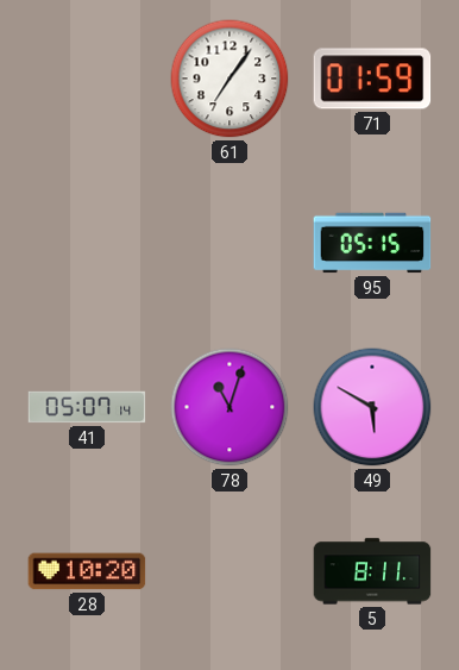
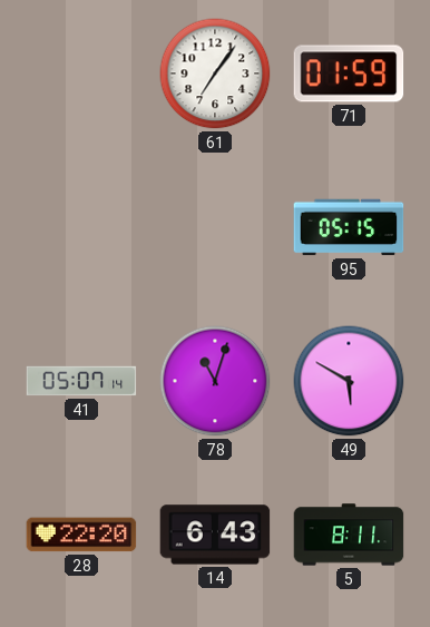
28: 10:20 -> 22:20 (81, 535)
14: none -> 6:43 (215, 535)
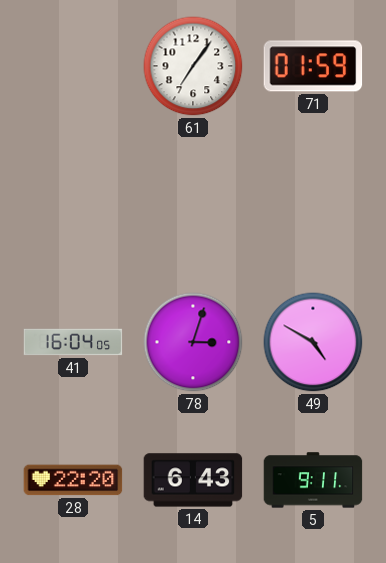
95: 05:15 -> none (349, 227)
41: 05:07 -> 16:04 (73, 342)
78: 11:03 -> 3:03 (193, 342)
49: 5:50 -> 4:50 (313, 342)
5: 8:11 -> 9:11 (313, 480)
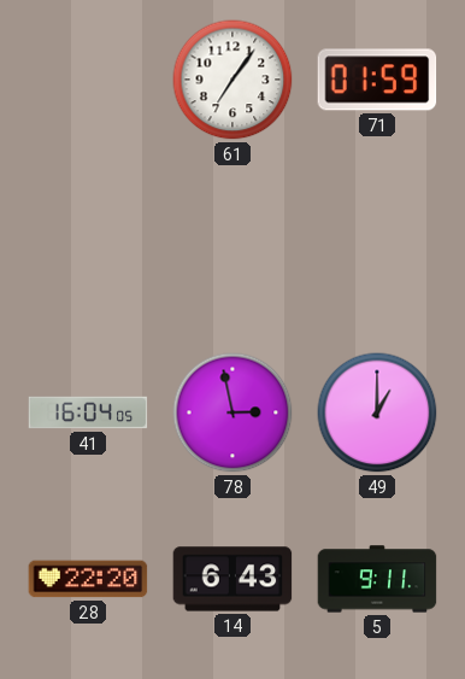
78: 3:03 -> 2:58 (232, 412)
49: 4:50 -> 1:00 (377, 412)
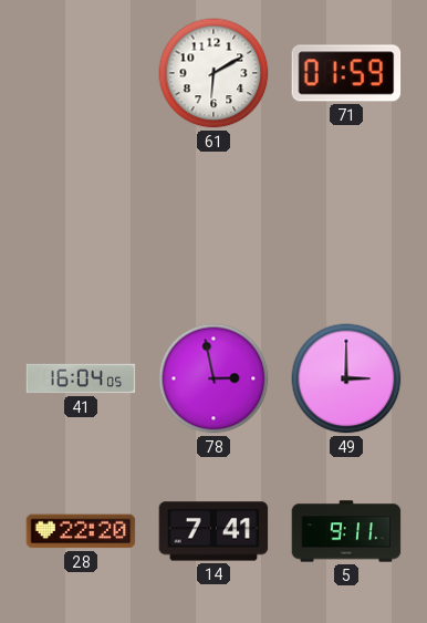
61: 7:06 -> 6:10 (213, 73)
49: 1:00 -> 3:00 (346, 378)
14: 6:43 -> 7:41 (213, 531)
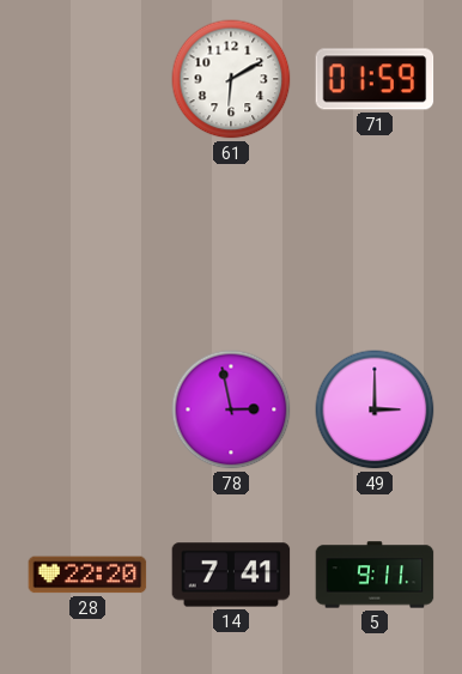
41: 16:04 -> none (81, 378)
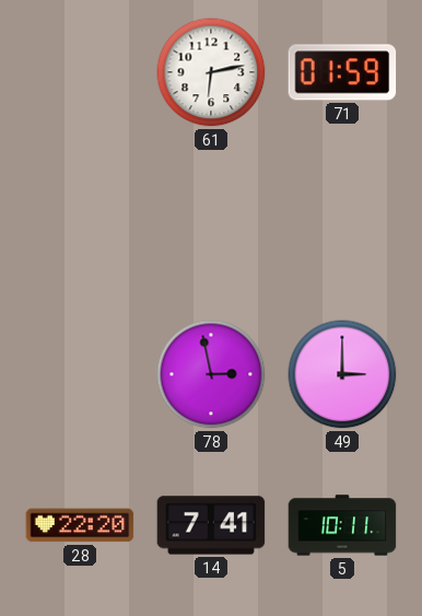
61: 6:10 -> 6:13 (211, 72)
5: 9:11 -> 10:11 (342, 525)
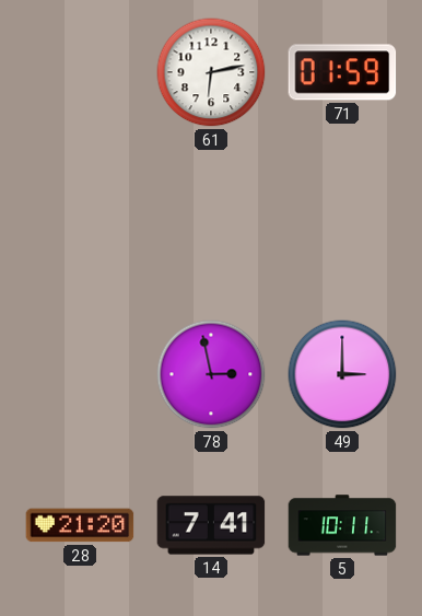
28: 22:20 -> 21:20 (80, 525)
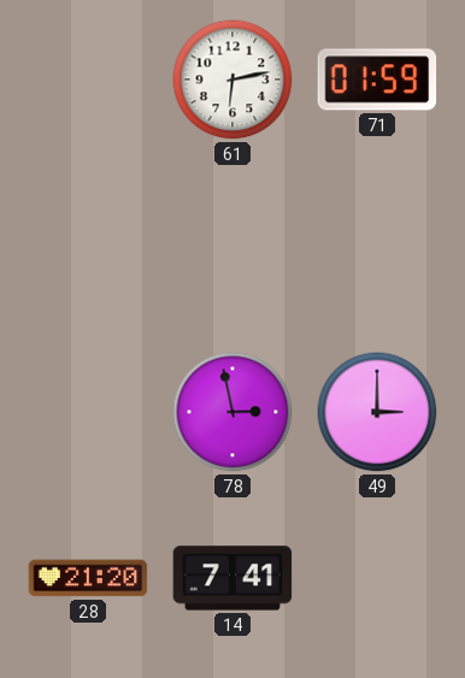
5: 10:11 -> none (342, 525)
